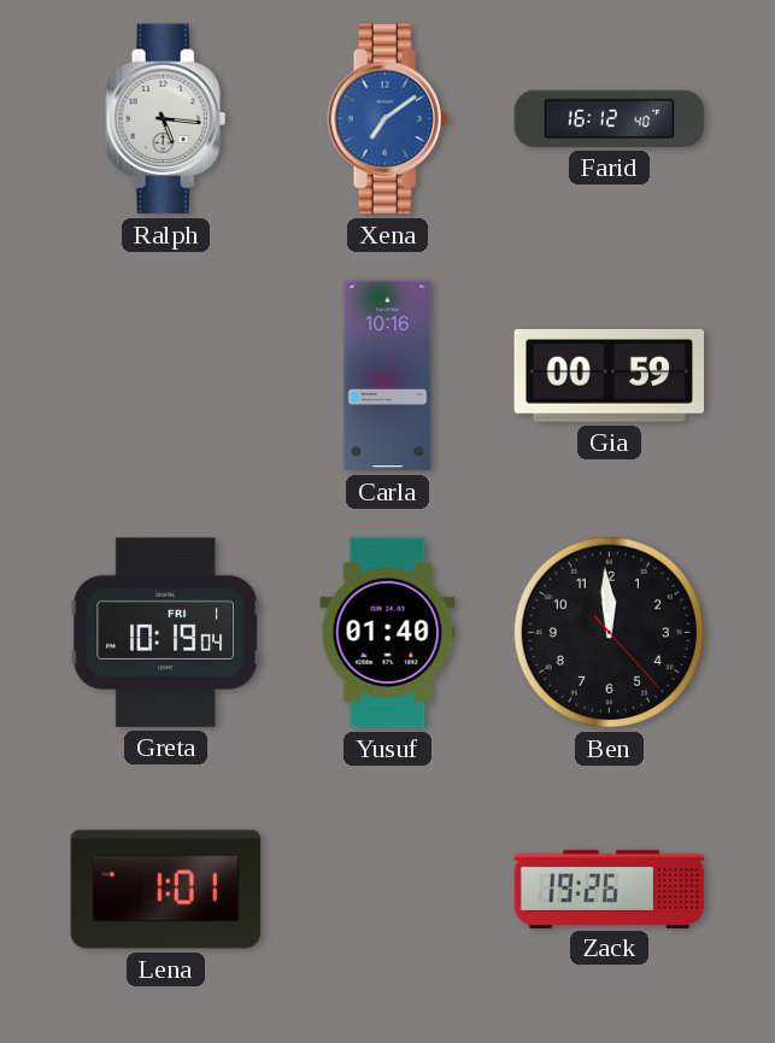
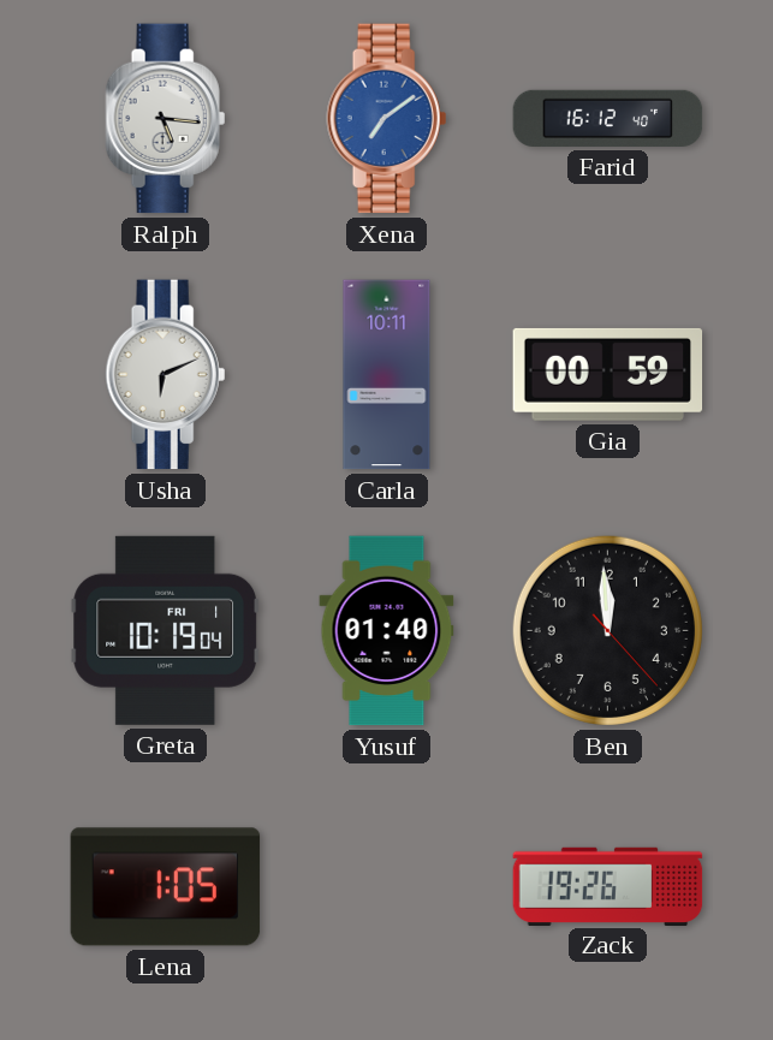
Usha: none -> 6:11 (166, 375)
Carla: 10:16 -> 10:11 (387, 375)
Lena: 1:01 -> 1:05 (166, 887)
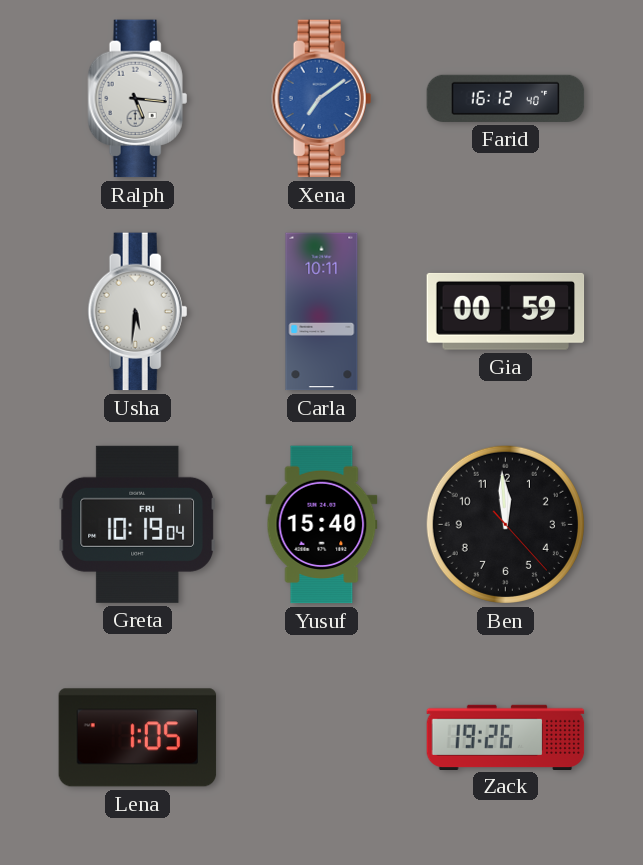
Usha: 6:11 -> 5:31 (138, 312)
Yusuf: 01:40 -> 15:40 (322, 525)
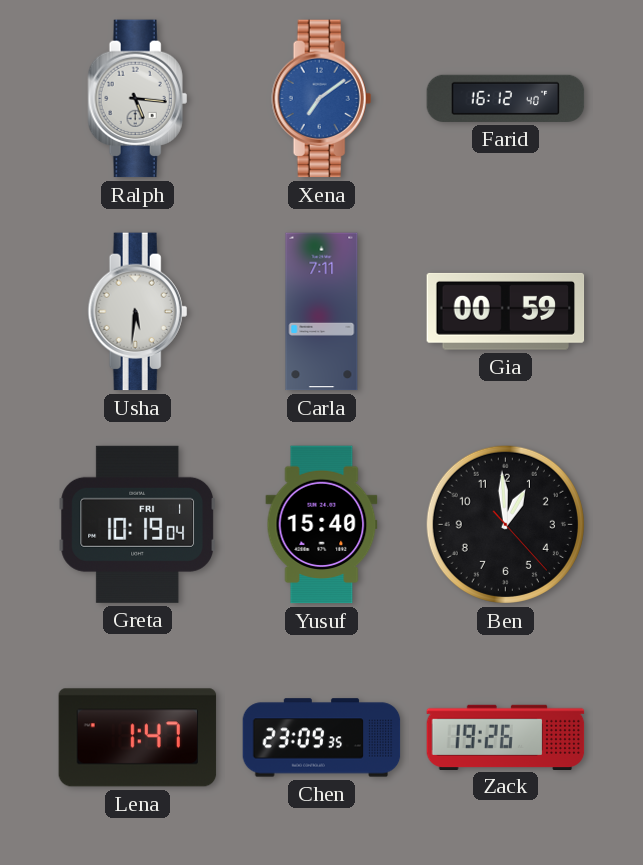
Carla: 10:11 -> 7:11 (322, 312)
Ben: 11:59 -> 12:59 (505, 524)
Lena: 1:05 -> 1:47 (138, 738)
Chen: none -> 23:09 (322, 738)
